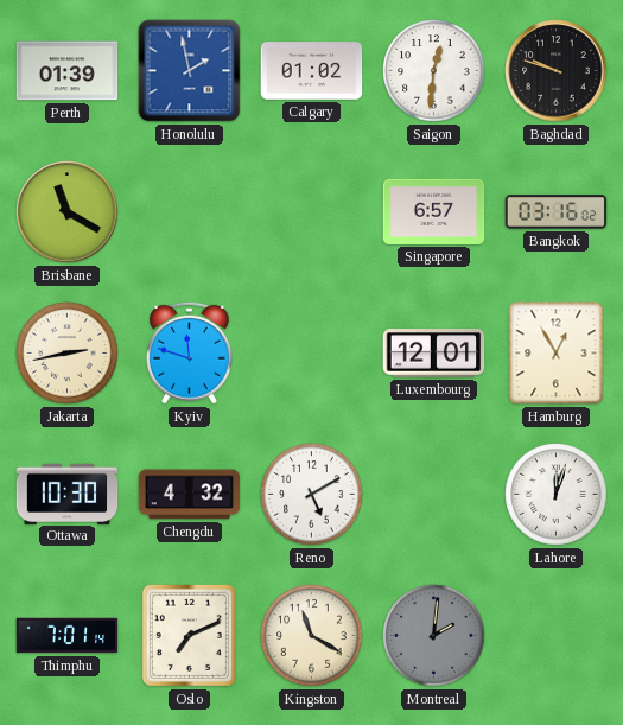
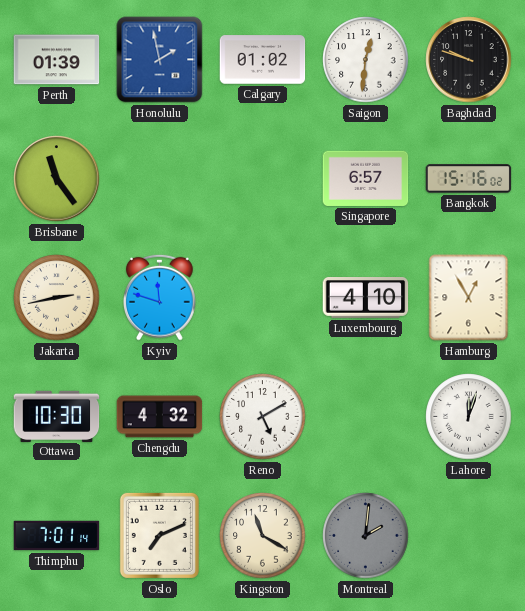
Brisbane: 11:20 -> 11:24 (57, 179)
Bangkok: 03:16 -> 15:16 (469, 179)
Luxembourg: 12:01 -> 4:10 (366, 298)
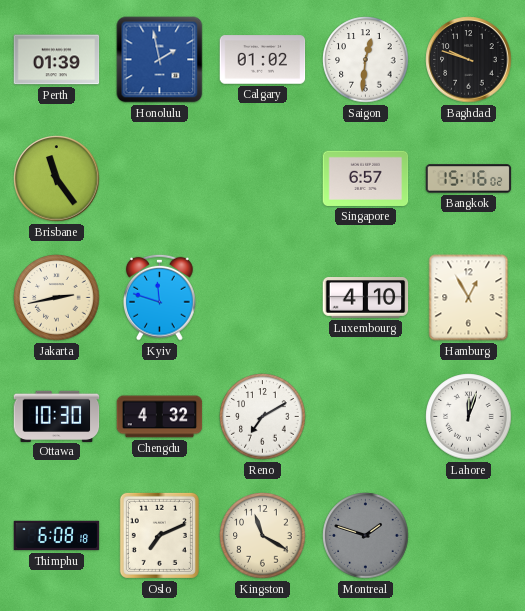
Reno: 5:10 -> 7:10 (263, 417)
Thimphu: 7:01 -> 6:08 (57, 536)
Montreal: 2:01 -> 1:48 (366, 536)
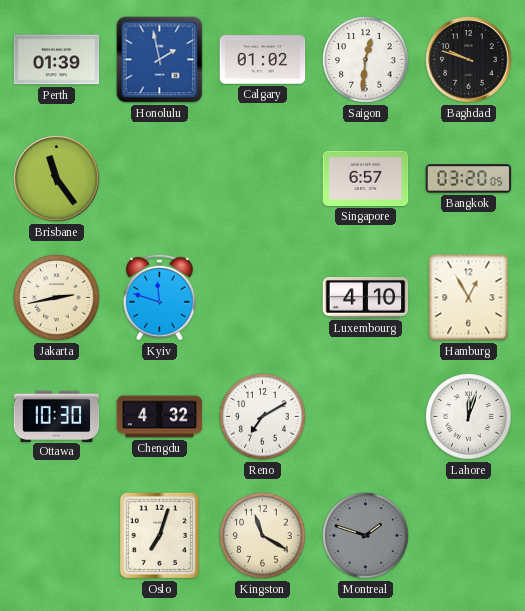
Bangkok: 15:16 -> 03:20 (469, 179)
Thimphu: 6:08 -> none (57, 536)
Oslo: 7:11 -> 7:03 (159, 535)
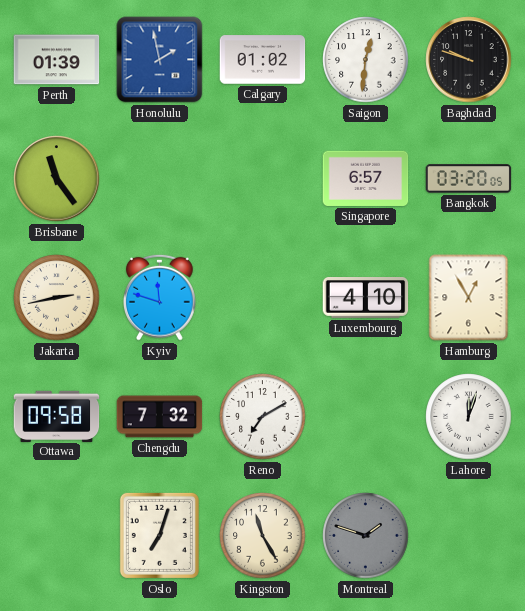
Ottawa: 10:30 -> 09:58 (57, 416)
Chengdu: 4:32 -> 7:32 (160, 417)
Kingston: 11:20 -> 11:25 (263, 536)
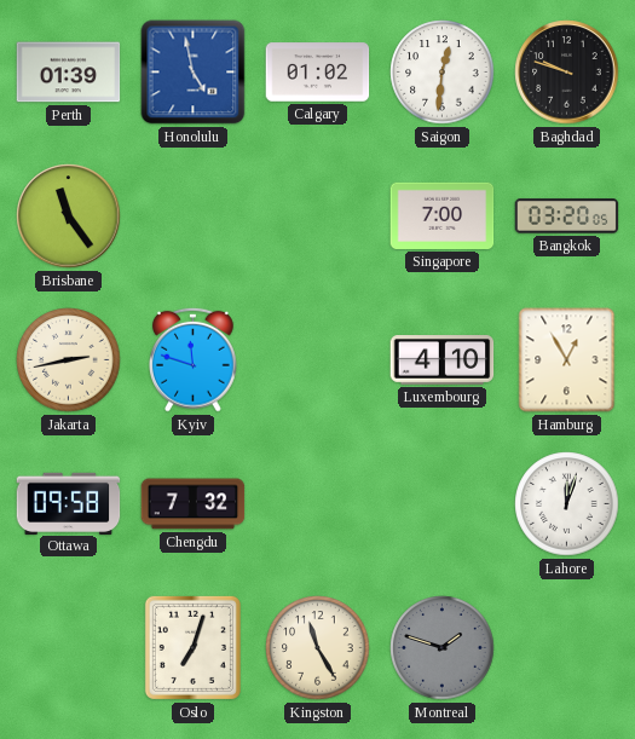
Honolulu: 1:58 -> 4:58 (194, 73)
Singapore: 6:57 -> 7:00 (443, 215)
Reno: 7:10 -> none (263, 417)
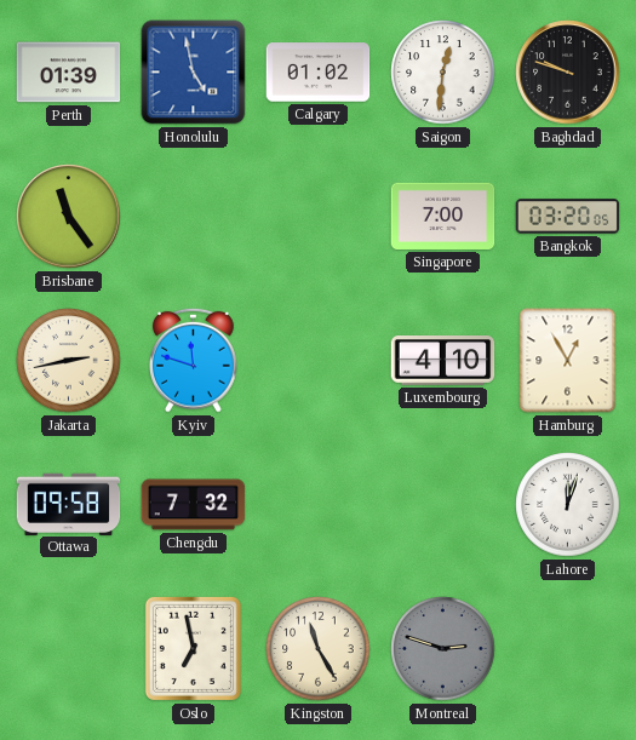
Oslo: 7:03 -> 6:58 (193, 648)
Montreal: 1:48 -> 2:48 (443, 649)
